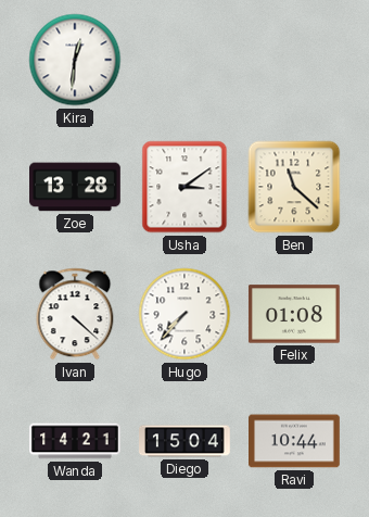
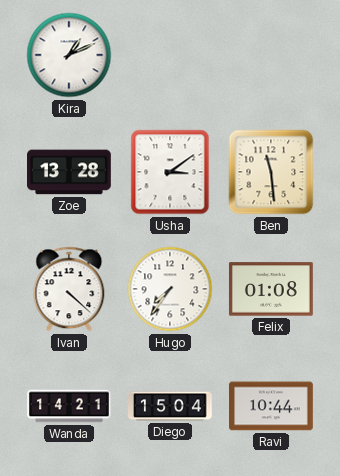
Kira: 12:31 -> 1:11 (69, 55)
Ben: 11:22 -> 11:29 (271, 172)
Hugo: 7:37 -> 7:36 (170, 289)
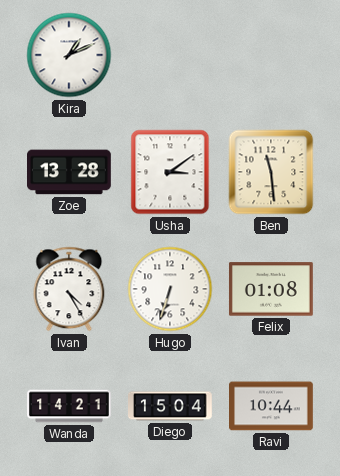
Ivan: 4:22 -> 4:25 (69, 289)
Hugo: 7:36 -> 6:33 (170, 289)
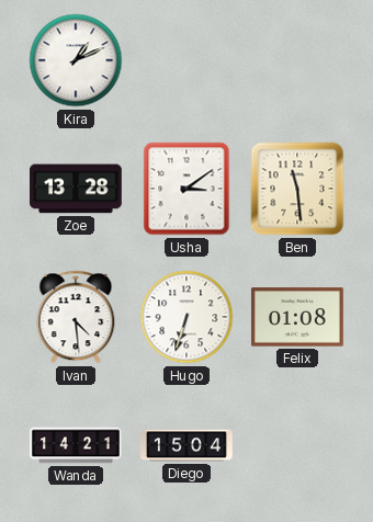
Ivan: 4:25 -> 4:29 (76, 317)
Ravi: 10:44 -> none (272, 406)
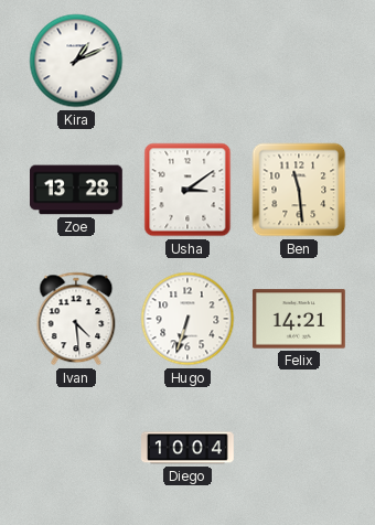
Felix: 01:08 -> 14:21 (299, 319)
Wanda: 14:21 -> none (77, 445)
Diego: 15:04 -> 10:04 (189, 448)
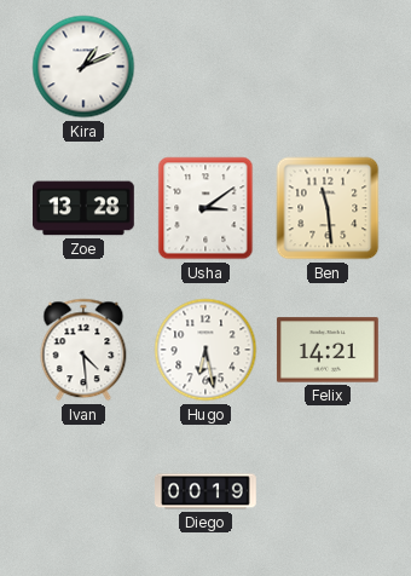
Hugo: 6:33 -> 6:28 (205, 350)
Diego: 10:04 -> 00:19 (207, 491)
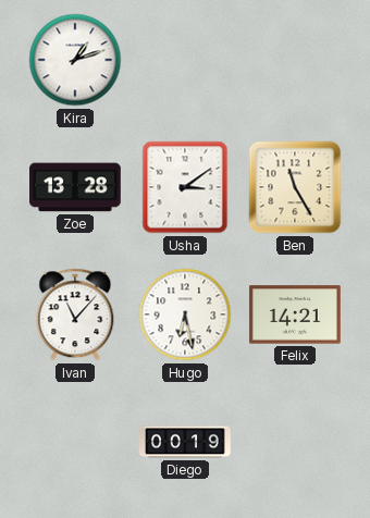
Kira: 1:11 -> 1:12 (75, 60)
Ben: 11:29 -> 11:25 (295, 187)
Ivan: 4:29 -> 11:07 (75, 314)
